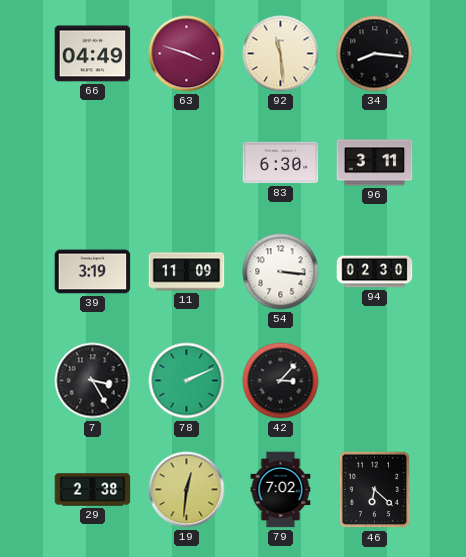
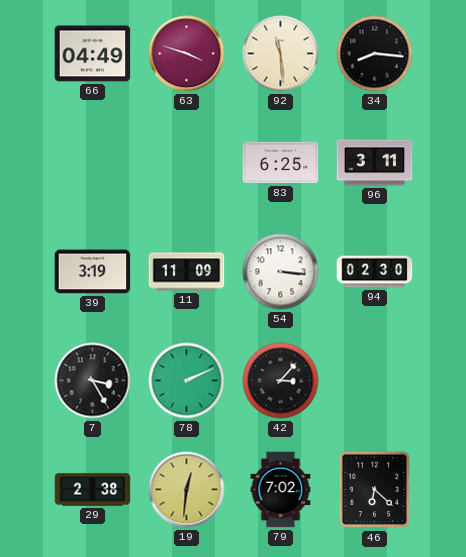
83: 6:30 -> 6:25 (281, 163)
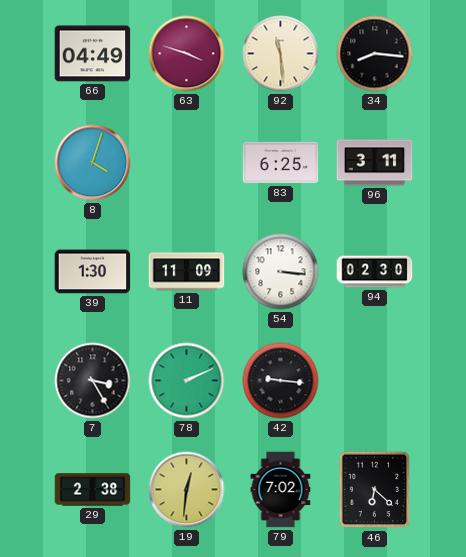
8: none -> 4:03 (93, 163)
39: 3:19 -> 1:30 (93, 272)
42: 3:07 -> 9:16 (281, 381)
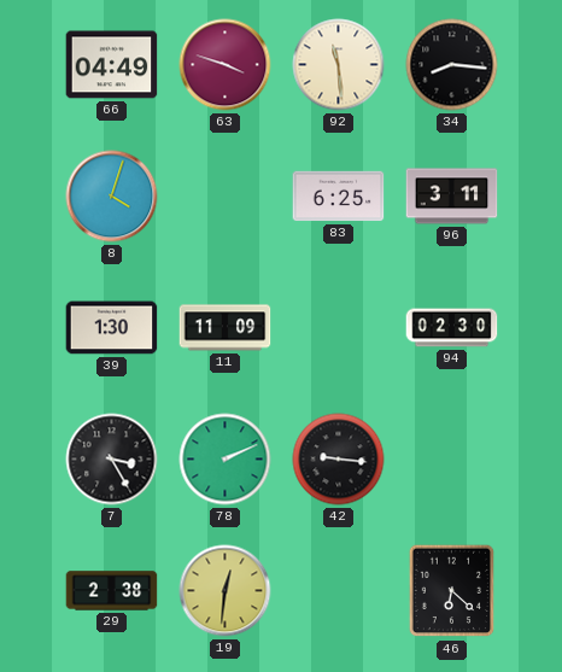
54: 3:16 -> none (281, 272)
79: 7:02 -> none (281, 490)
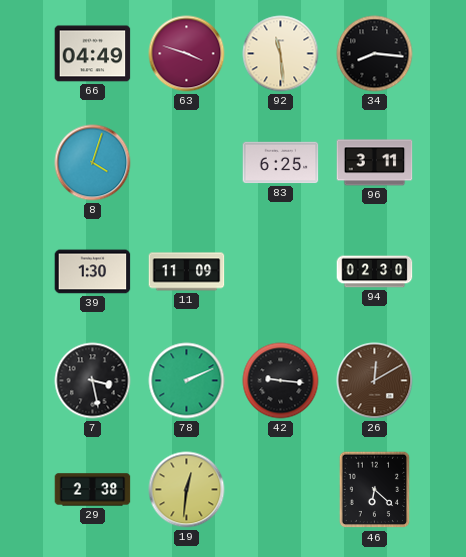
7: 3:25 -> 3:28 (93, 381)
26: none -> 12:10 (375, 381)
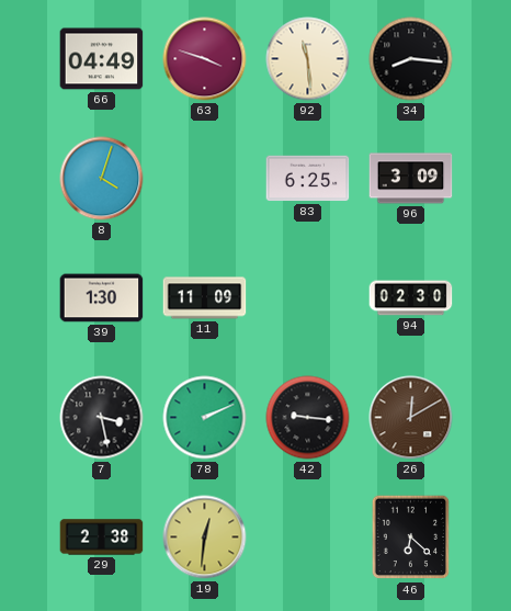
96: 3:11 -> 3:09 (411, 179)
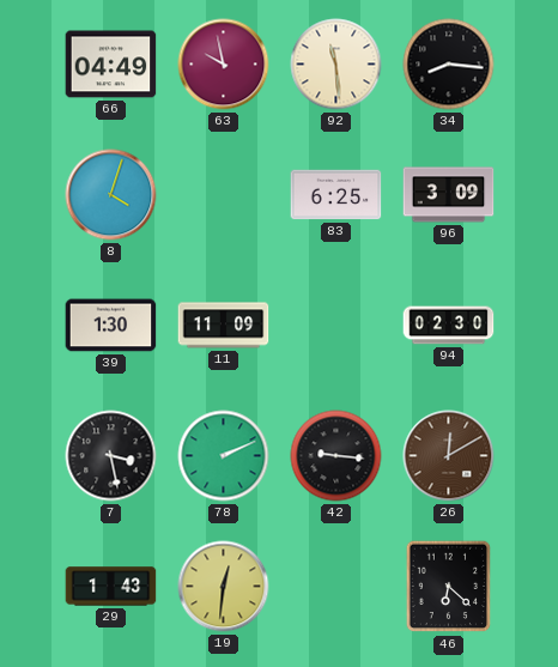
63: 3:48 -> 9:58 (224, 65)
29: 2:38 -> 1:43 (111, 587)
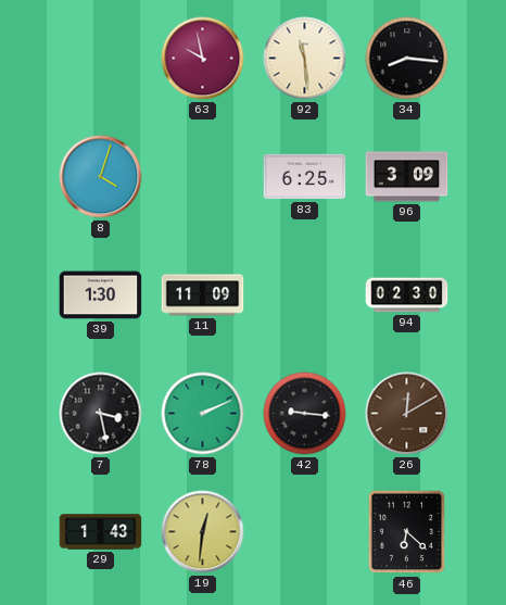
66: 04:49 -> none (111, 65)
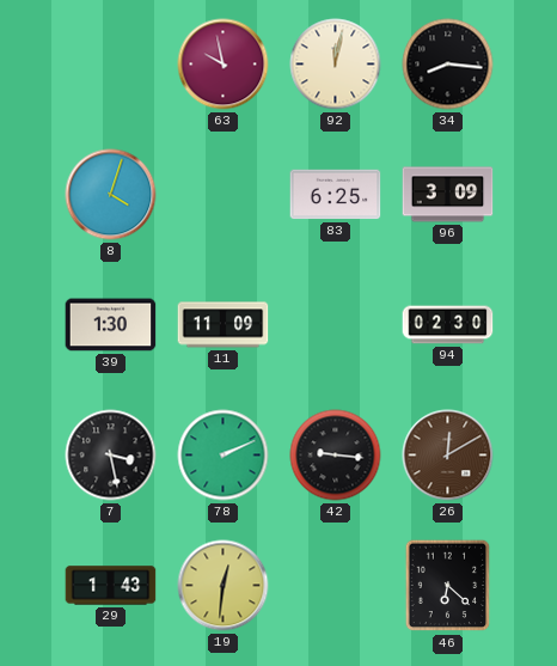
92: 11:29 -> 12:02 (336, 65)
